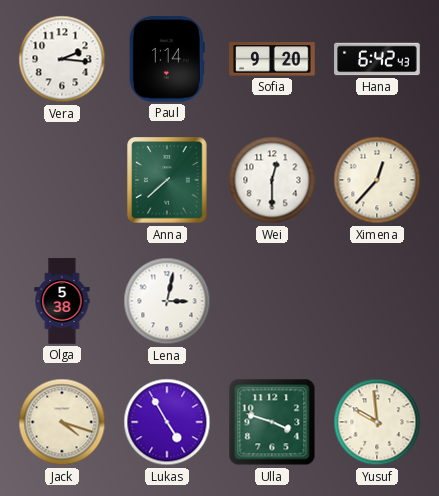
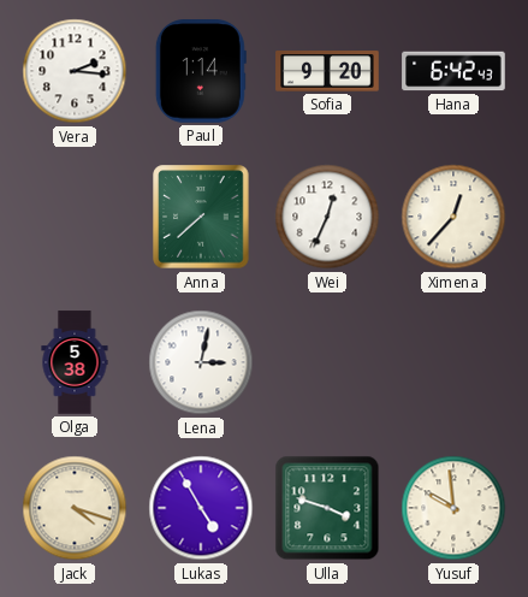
Wei: 12:30 -> 12:34 (327, 217)
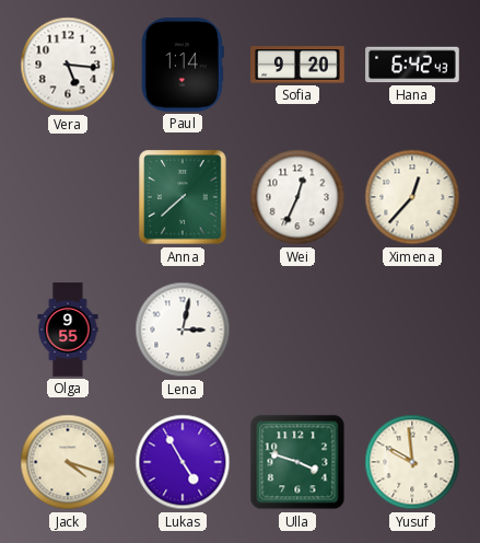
Vera: 2:16 -> 5:16 (68, 65)
Olga: 5:38 -> 9:55 (68, 330)
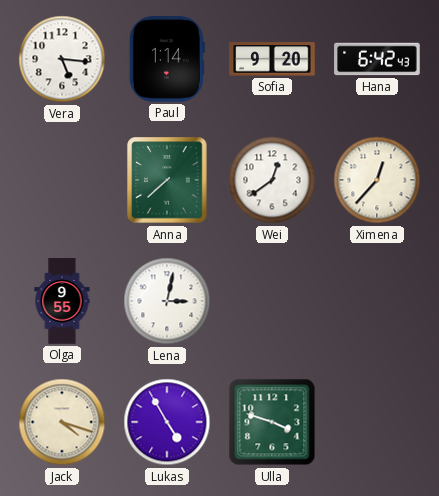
Wei: 12:34 -> 12:39 (272, 180)
Yusuf: 9:59 -> none (412, 462)
